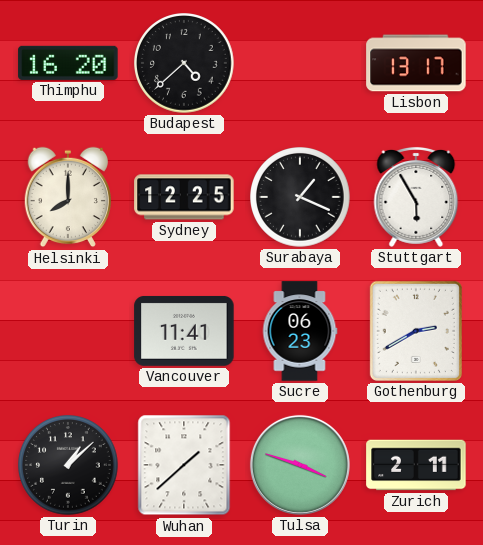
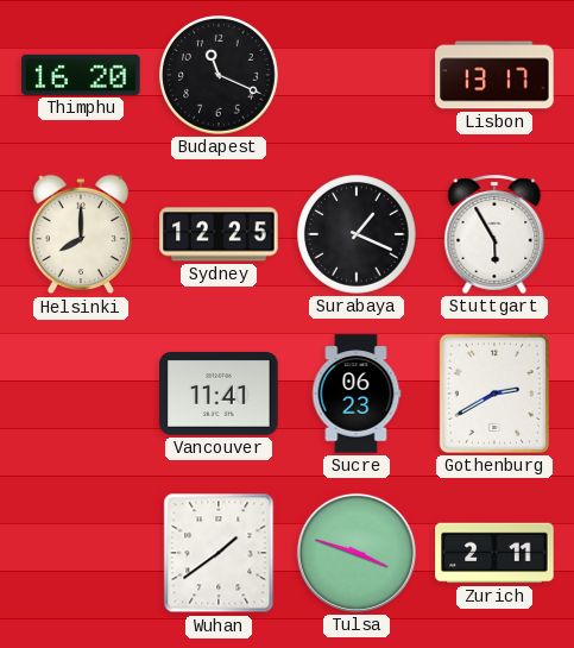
Budapest: 4:38 -> 11:19 (220, 76)
Turin: 1:08 -> none (69, 466)
Wuhan: 1:38 -> 1:39 (219, 553)
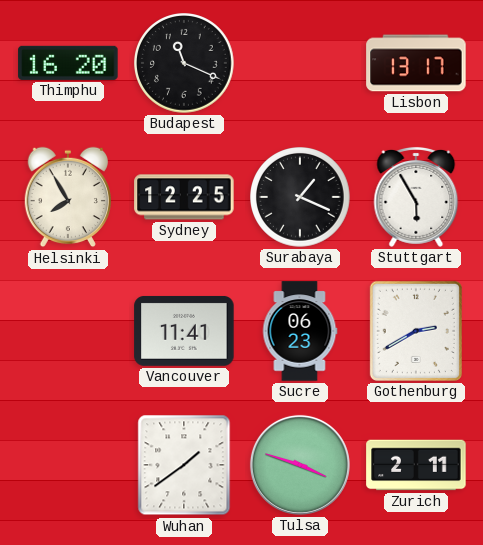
Helsinki: 8:00 -> 7:55 (67, 197)
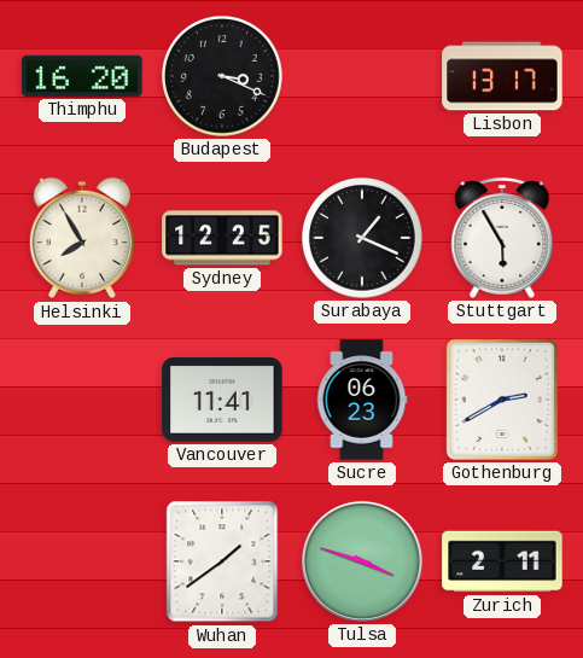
Budapest: 11:19 -> 3:19 (223, 77)
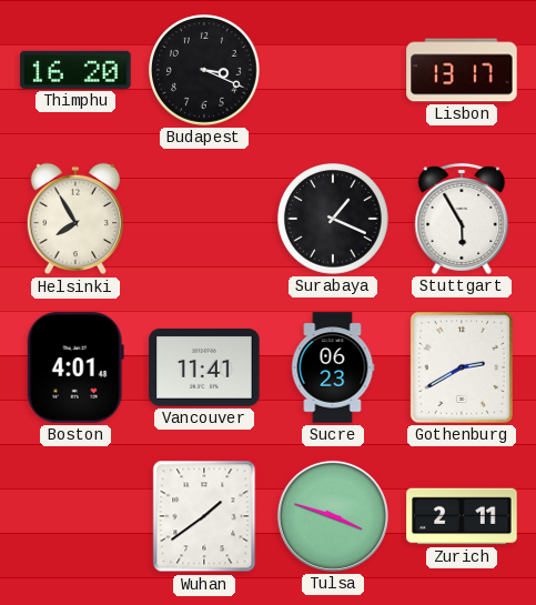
Sydney: 12:25 -> none (222, 238)
Boston: none -> 4:01 (75, 367)
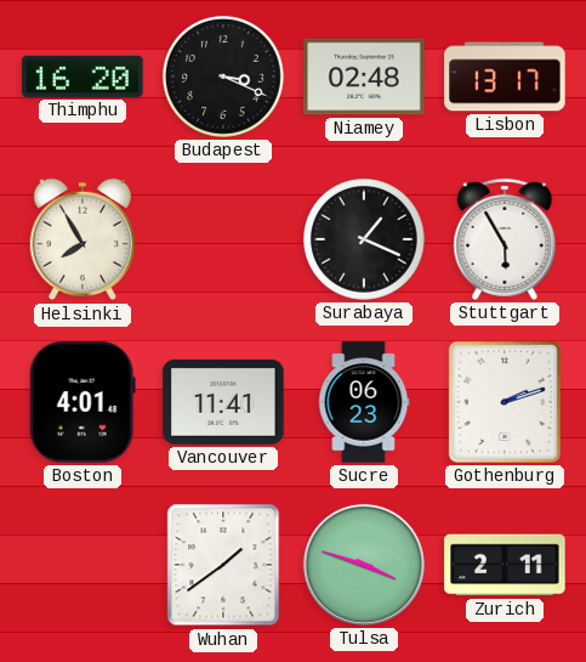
Niamey: none -> 02:48 (364, 77)
Gothenburg: 2:40 -> 2:12 (505, 402)
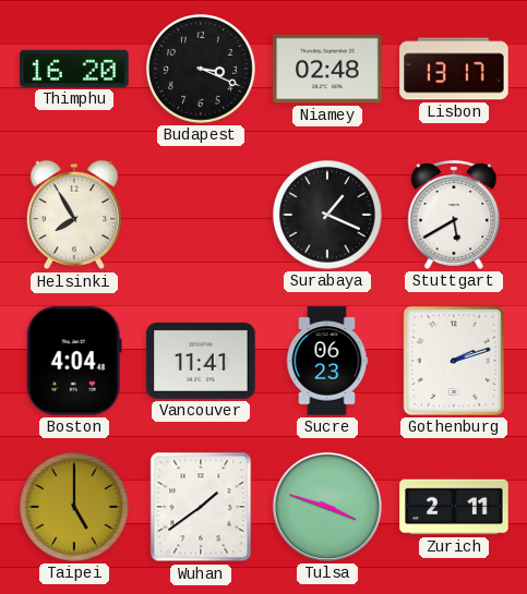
Stuttgart: 5:55 -> 5:40 (454, 215)
Boston: 4:01 -> 4:04 (74, 361)
Taipei: none -> 5:00 (75, 508)
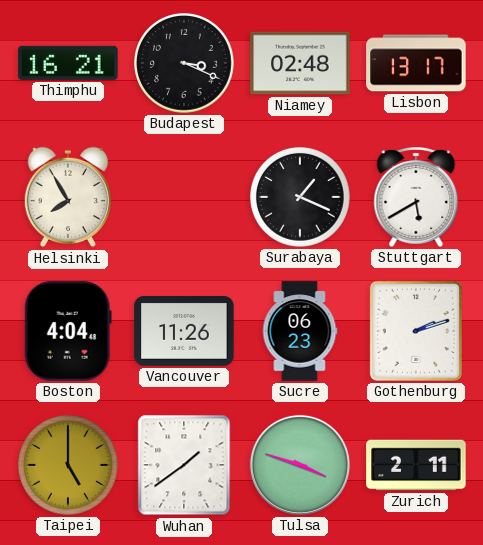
Thimphu: 16:20 -> 16:21 (68, 63)
Vancouver: 11:41 -> 11:26 (184, 331)
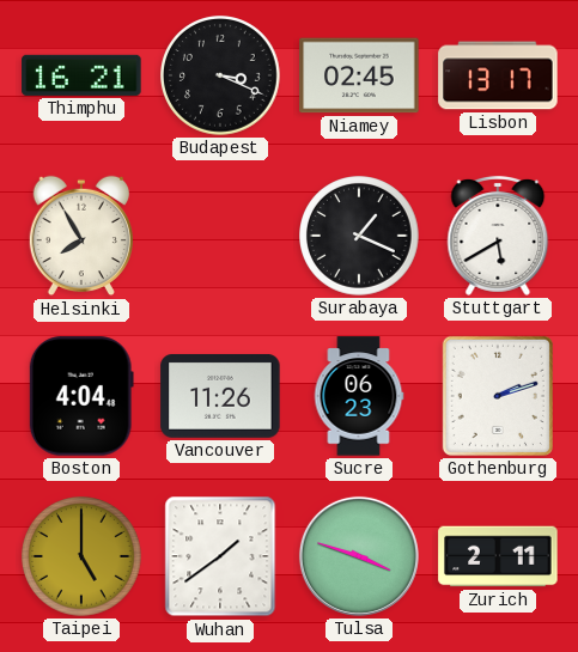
Niamey: 02:48 -> 02:45 (359, 75)
